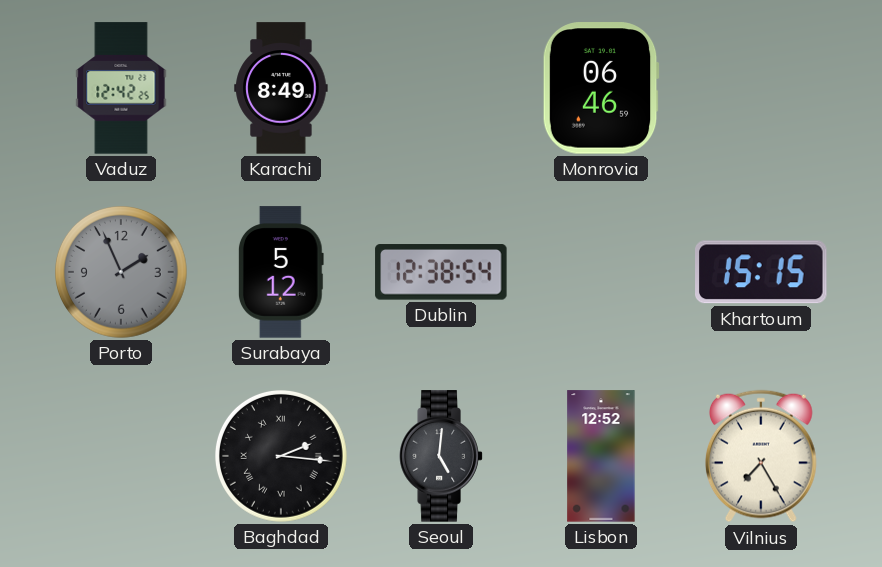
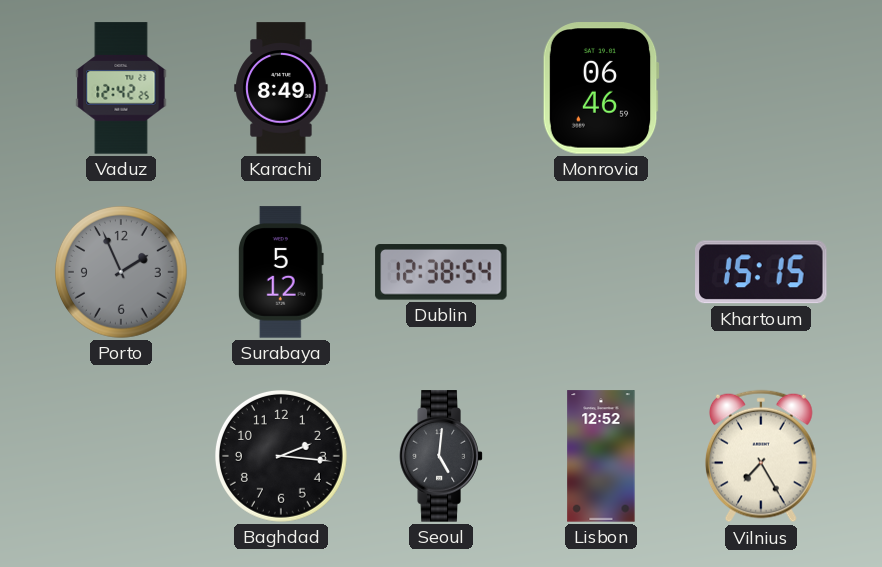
Baghdad numerals: Roman -> Arabic (282, 457)
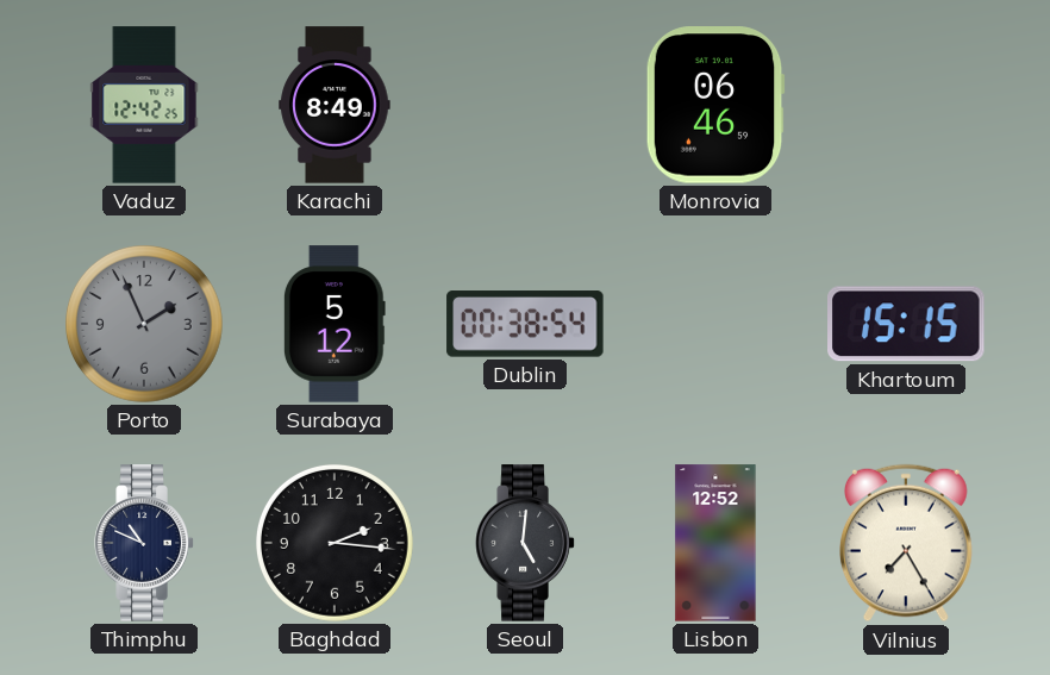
Dublin: 12:38 -> 00:38 (525, 324)
Thimphu: none -> 10:49 (144, 543)
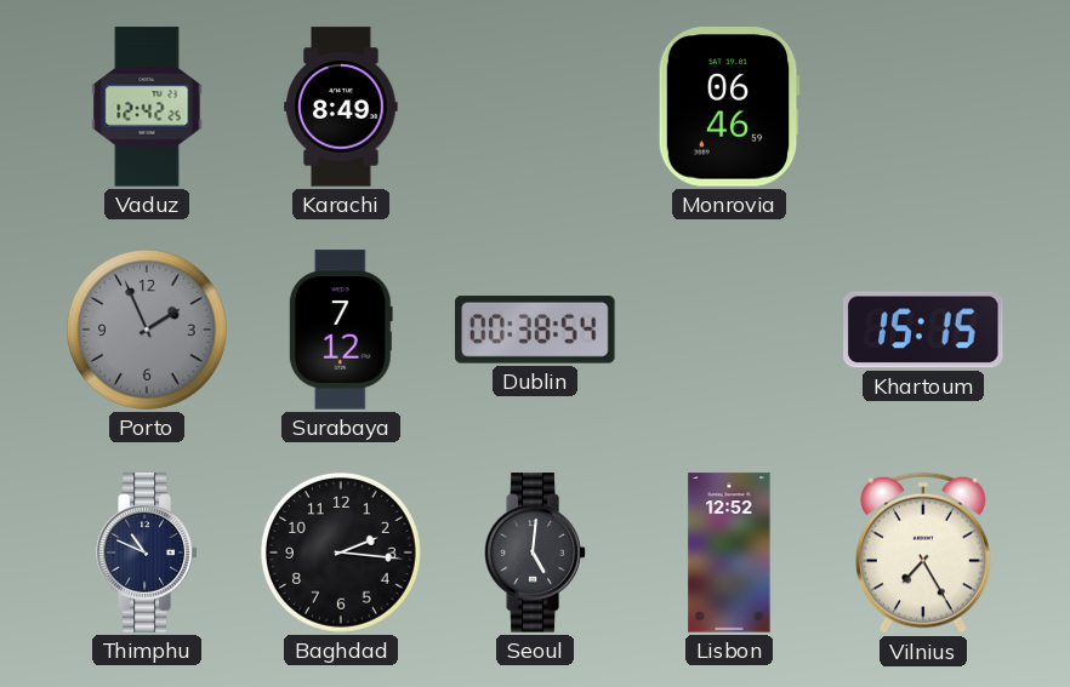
Surabaya: 5:12 -> 7:12 (341, 330)
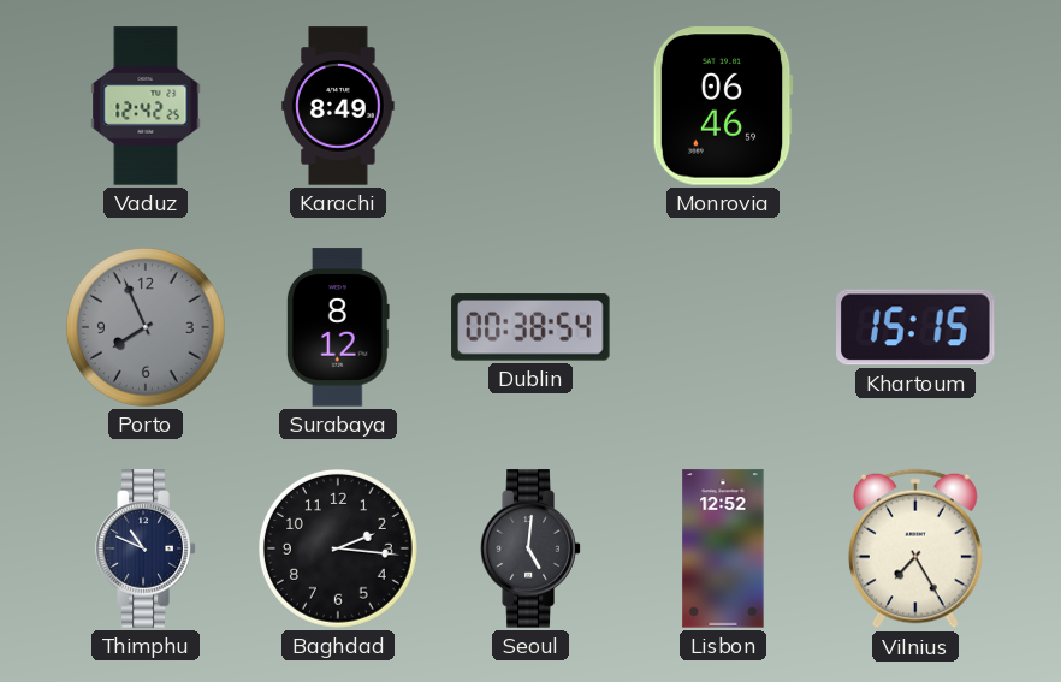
Porto: 1:56 -> 7:56 (147, 328)
Surabaya: 7:12 -> 8:12 (338, 327)
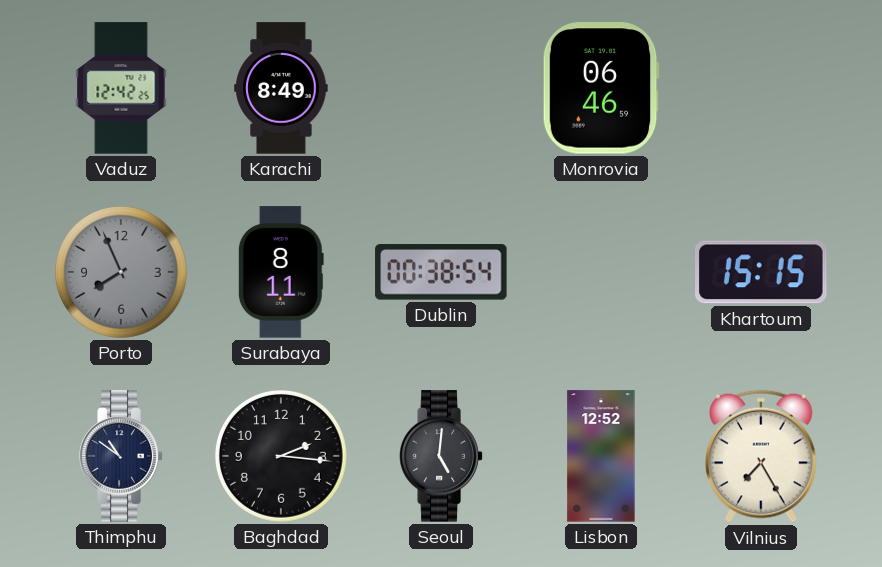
Surabaya: 8:12 -> 8:11 (281, 272)
Thimphu: 10:49 -> 10:51 (121, 456)
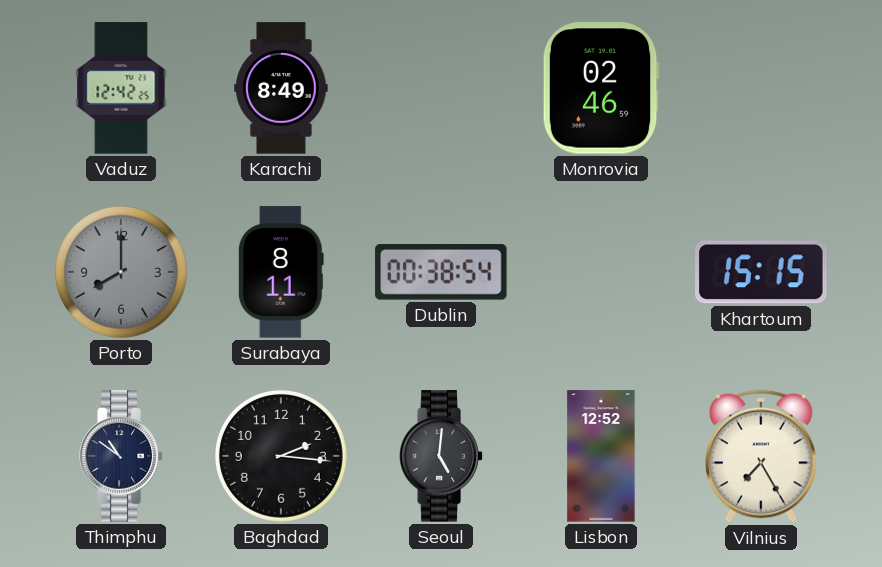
Monrovia: 06:46 -> 02:46 (601, 88)
Porto: 7:56 -> 8:00 (122, 273)
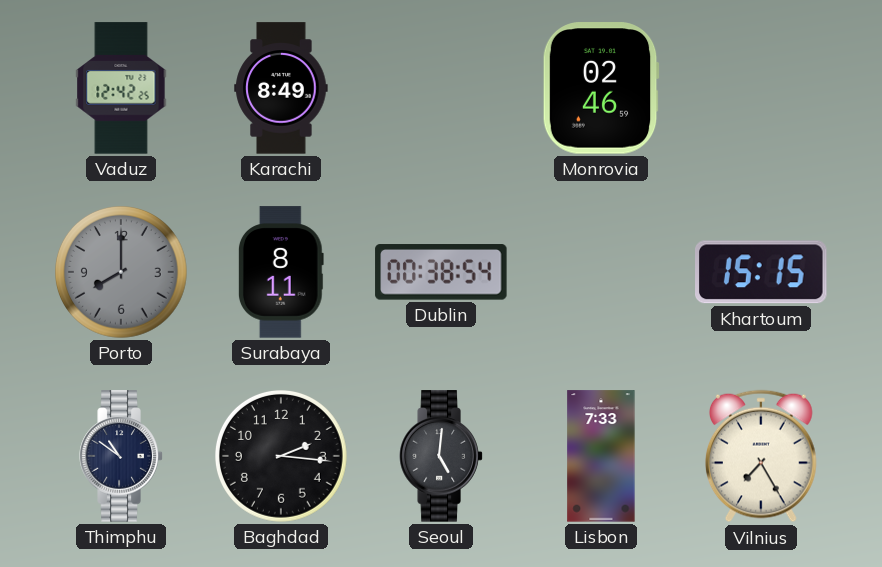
Lisbon: 12:52 -> 7:33 (601, 456)
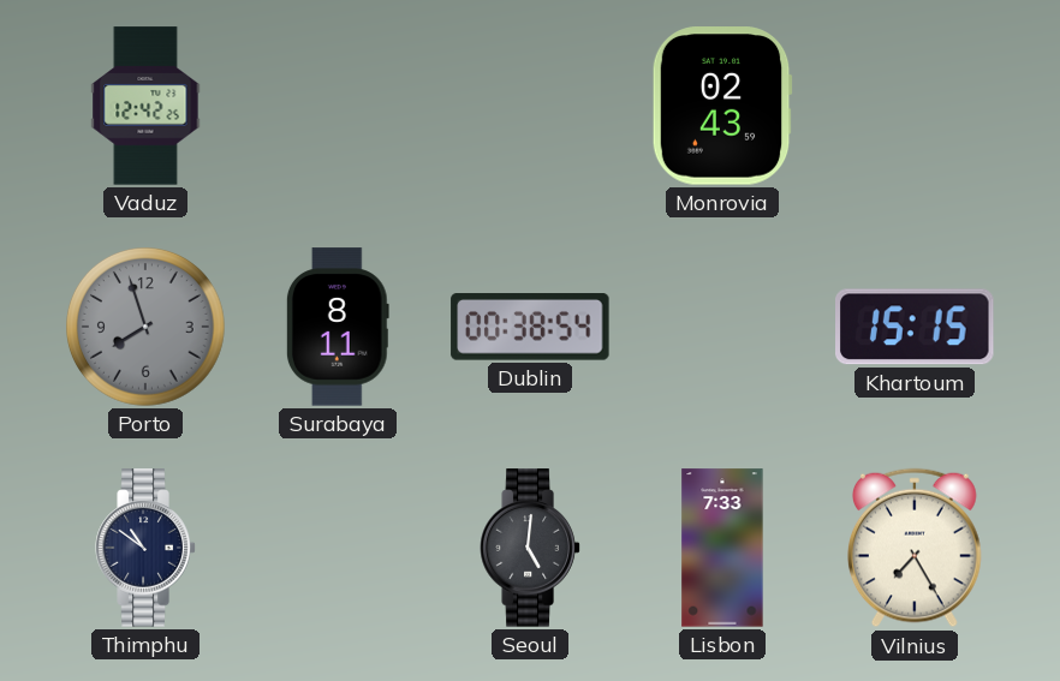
Karachi: 8:49 -> none (281, 88)
Monrovia: 02:46 -> 02:43 (722, 106)
Porto: 8:00 -> 7:57 (147, 328)
Baghdad: 2:16 -> none (282, 457)
